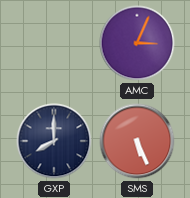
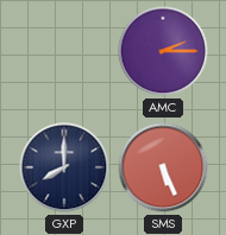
AMC: 3:04 -> 2:15 (163, 51)
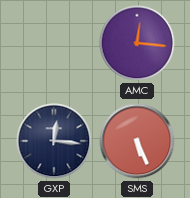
AMC: 2:15 -> 12:16 (137, 43)
GXP: 8:00 -> 12:16 (54, 141)
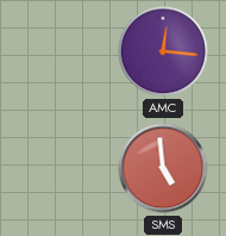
GXP: 12:16 -> none (54, 141)
SMS: 5:26 -> 4:59 (163, 168)
